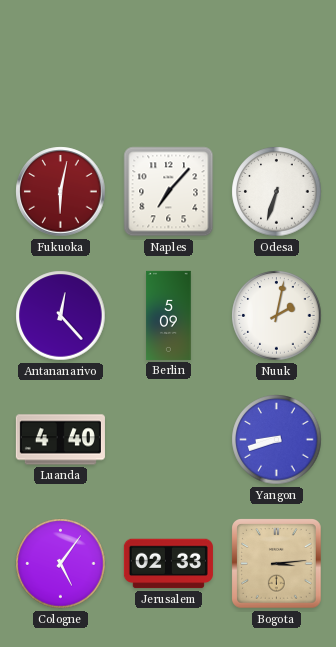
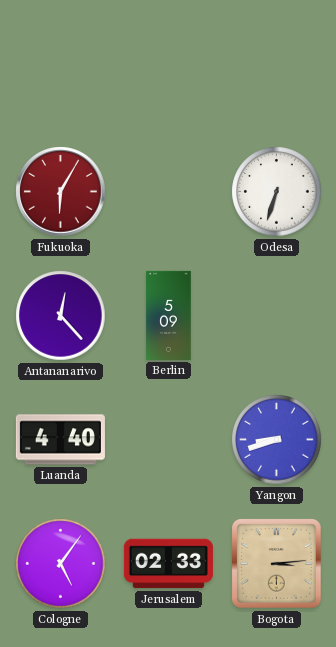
Fukuoka: 6:02 -> 6:05 (61, 192)
Naples: 7:07 -> none (169, 192)
Nuuk: 2:02 -> none (277, 316)
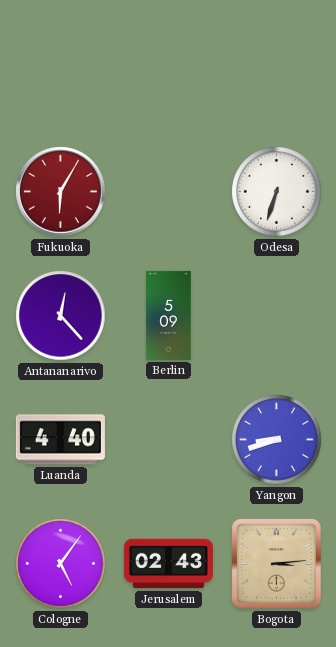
Jerusalem: 02:33 -> 02:43 (168, 564)
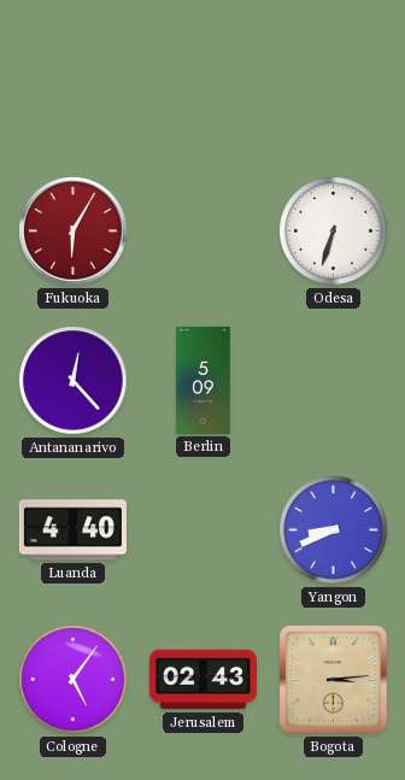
Yangon: 8:42 -> 8:41 (334, 530)
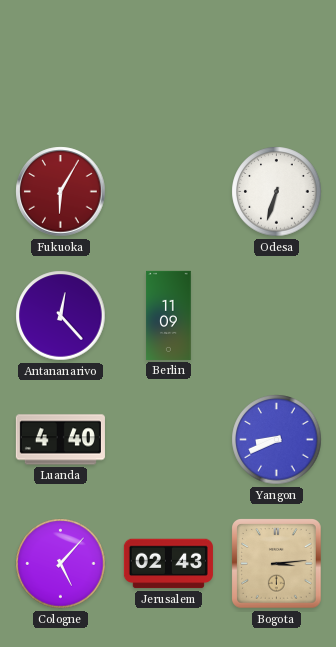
Berlin: 5:09 -> 11:09 (169, 315)
Cologne: 5:06 -> 5:07 (61, 564)
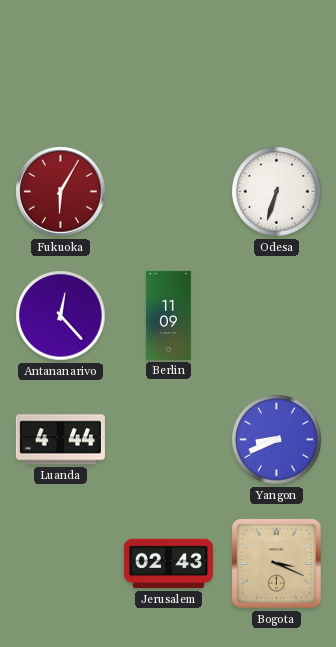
Luanda: 4:40 -> 4:44 (60, 440)
Cologne: 5:07 -> none (61, 564)
Bogota: 3:14 -> 3:19 (277, 564)
